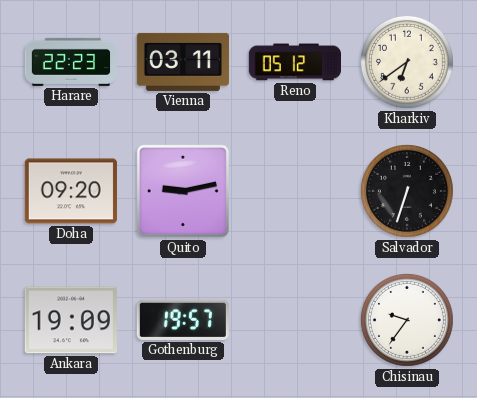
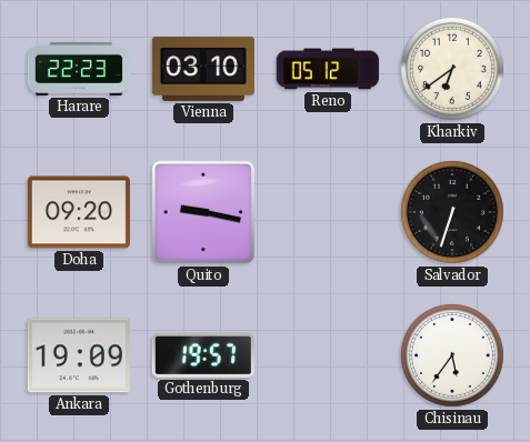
Vienna: 03:11 -> 03:10 (202, 69)
Quito: 9:13 -> 9:17 (203, 212)
Chisinau: 9:36 -> 5:36 (452, 355)
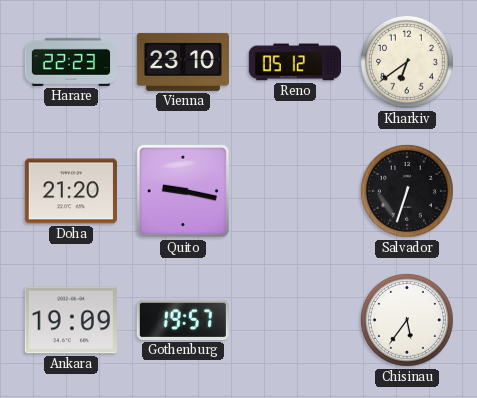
Vienna: 03:10 -> 23:10 (182, 62)
Doha: 09:20 -> 21:20 (71, 191)
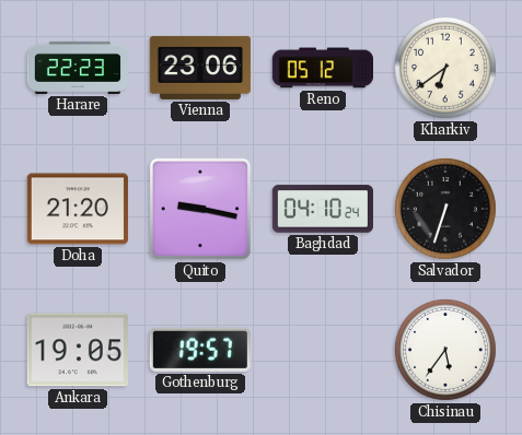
Vienna: 23:10 -> 23:06 (199, 68)
Baghdad: none -> 04:10 (322, 209)
Ankara: 19:09 -> 19:05 (78, 350)
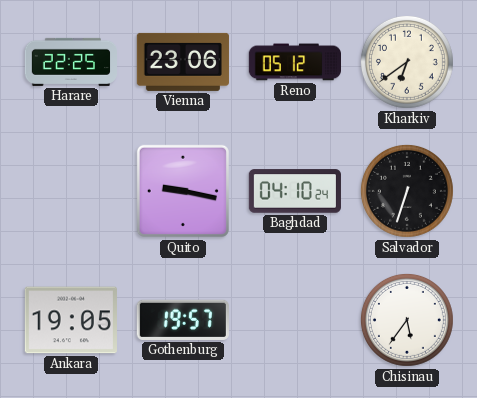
Harare: 22:23 -> 22:25 (70, 62)
Doha: 21:20 -> none (78, 209)
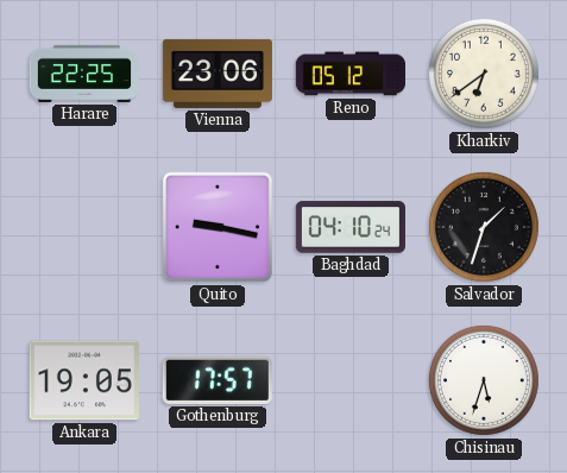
Salvador: 6:33 -> 1:33 (484, 227)
Gothenburg: 19:57 -> 17:57 (218, 380)
Chisinau: 5:36 -> 5:33 (484, 380)
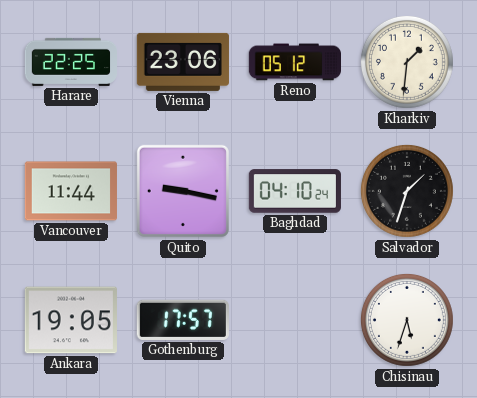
Kharkiv: 6:39 -> 1:31 (407, 62)
Vancouver: none -> 11:44 (70, 191)
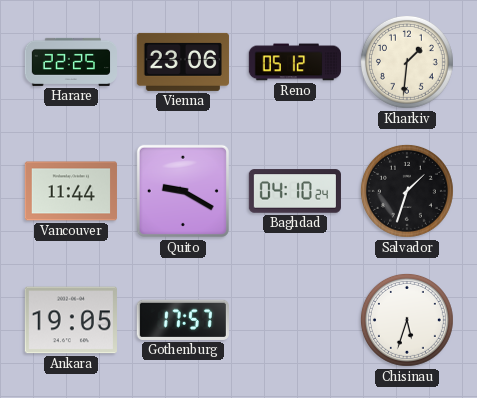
Quito: 9:17 -> 9:20 (183, 191)
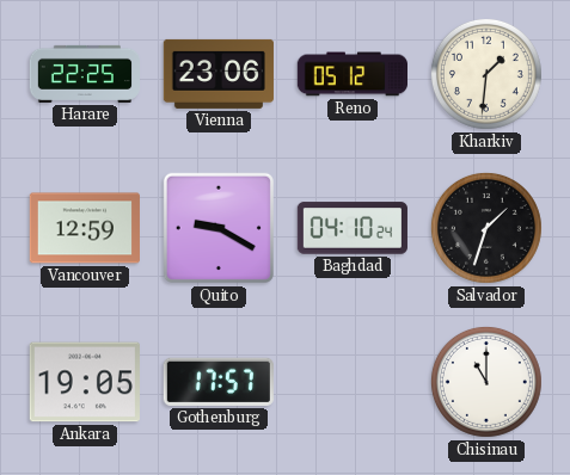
Vancouver: 11:44 -> 12:59 (84, 228)
Chisinau: 5:33 -> 11:00 (486, 382)
